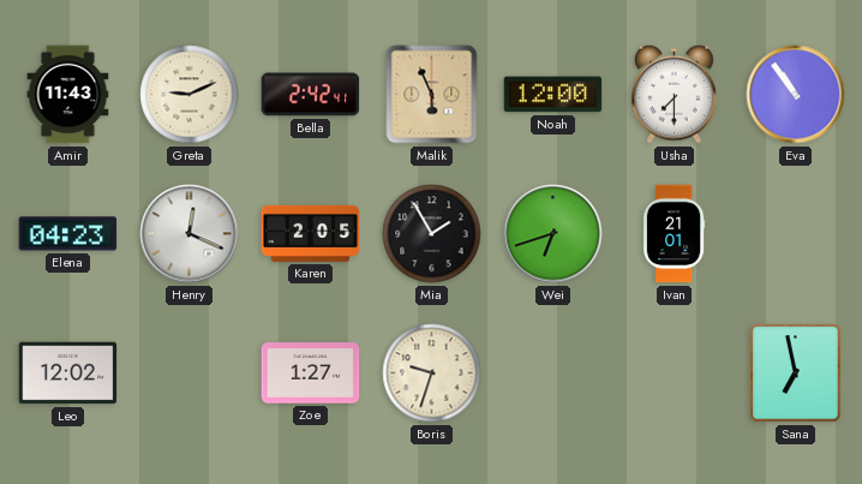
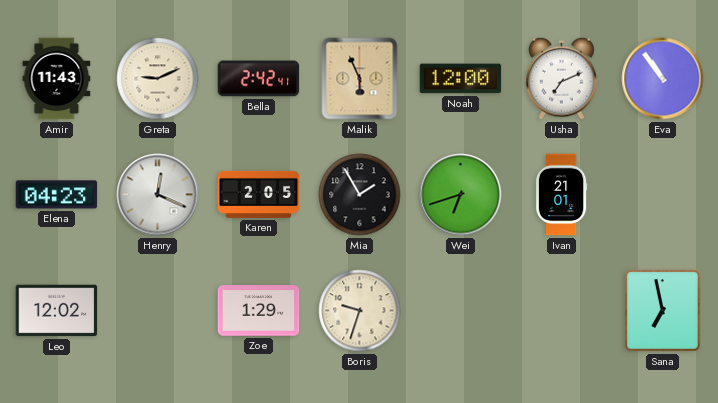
Usha: 7:30 -> 7:11 (562, 78)
Zoe: 1:27 -> 1:29 (259, 311)
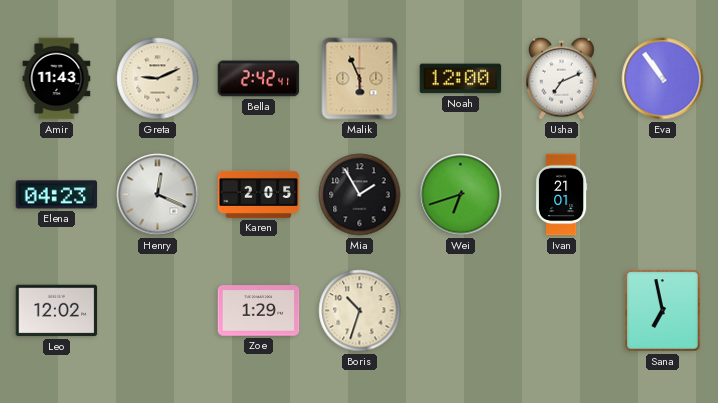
Boris: 9:33 -> 10:33 (360, 311)
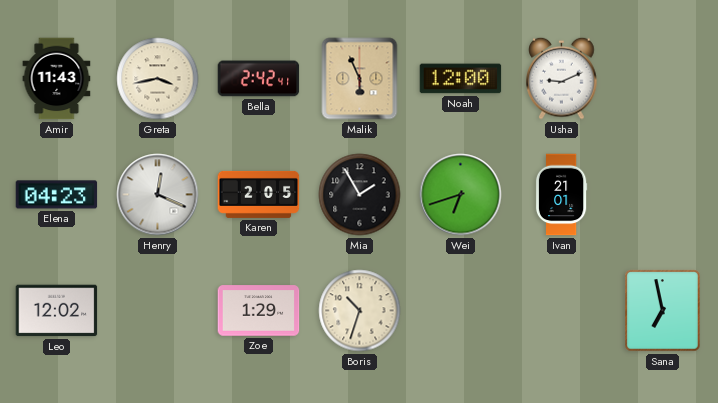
Greta: 9:11 -> 3:43 (158, 79)
Usha: 7:11 -> 9:11 (562, 78)
Eva: 10:54 -> none (663, 79)
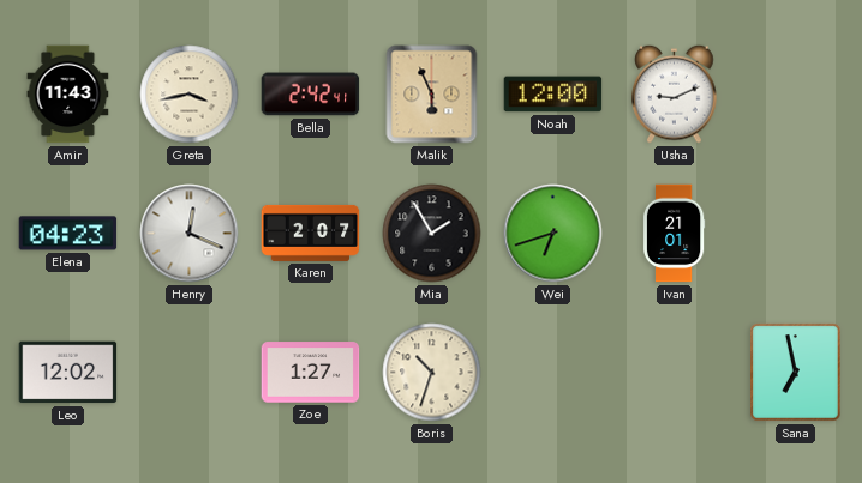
Karen: 2:05 -> 2:07 (311, 233)
Zoe: 1:29 -> 1:27 (311, 373)
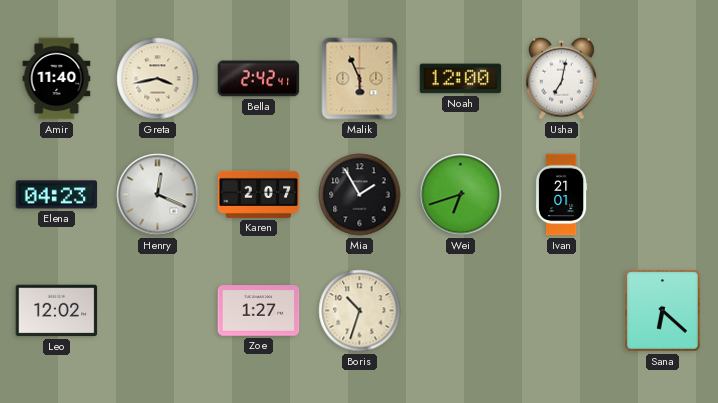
Amir: 11:43 -> 11:40 (57, 79)
Usha: 9:11 -> 7:02 (562, 78)
Sana: 6:58 -> 6:22 (663, 311)
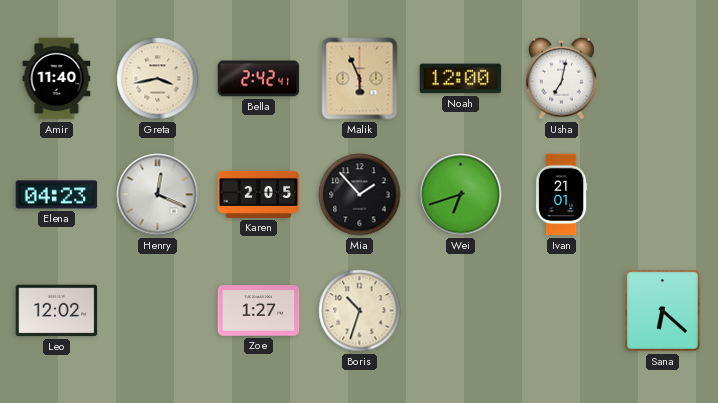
Karen: 2:07 -> 2:05 (259, 194)
Mia: 1:55 -> 1:53 (360, 195)
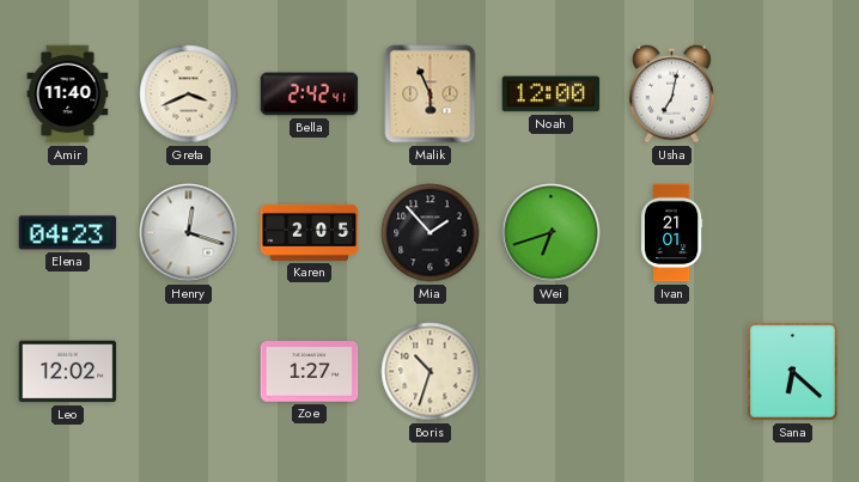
Greta: 3:43 -> 3:41 (189, 94)
Henry: 12:19 -> 12:18 (189, 233)
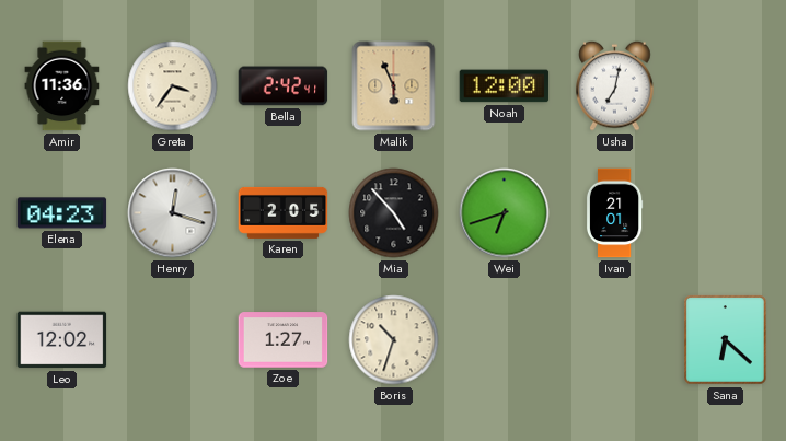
Amir: 11:40 -> 11:36 (62, 86)
Greta: 3:41 -> 3:36 (173, 86)
Mia: 1:53 -> 4:53 (394, 213)
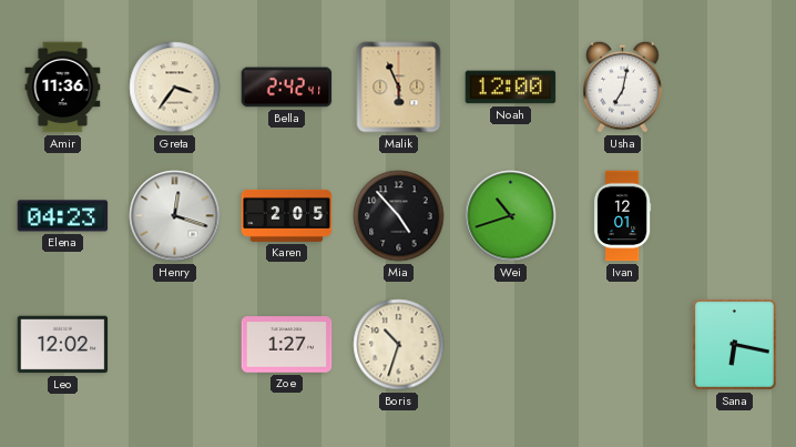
Wei: 6:42 -> 10:42 (511, 216)
Ivan: 21:01 -> 12:01 (622, 216)
Sana: 6:22 -> 6:17 (735, 345)
